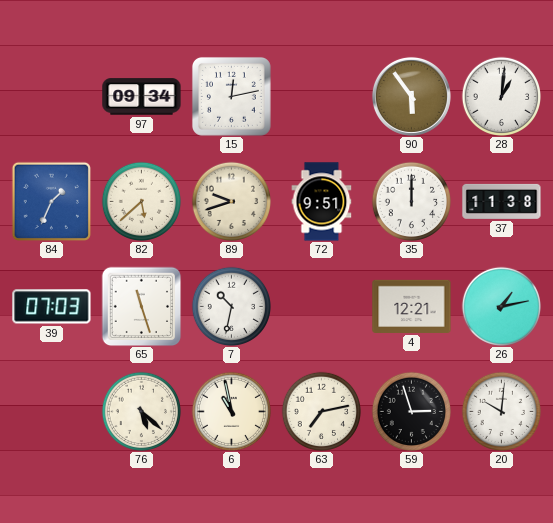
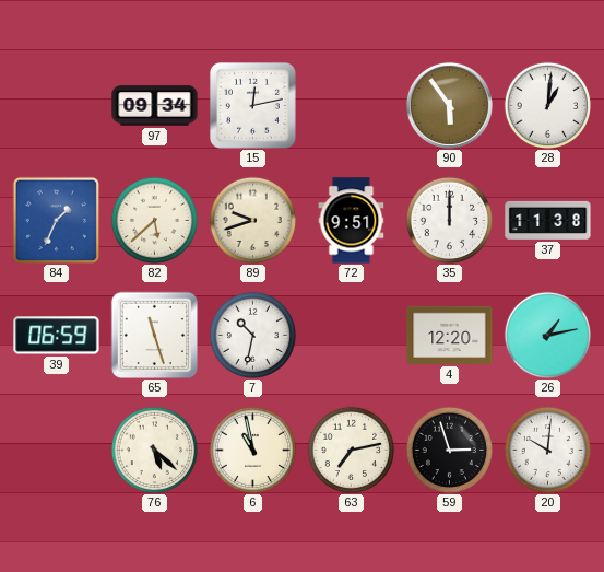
39: 07:03 -> 06:59 (57, 336)
4: 12:21 -> 12:20 (450, 335)
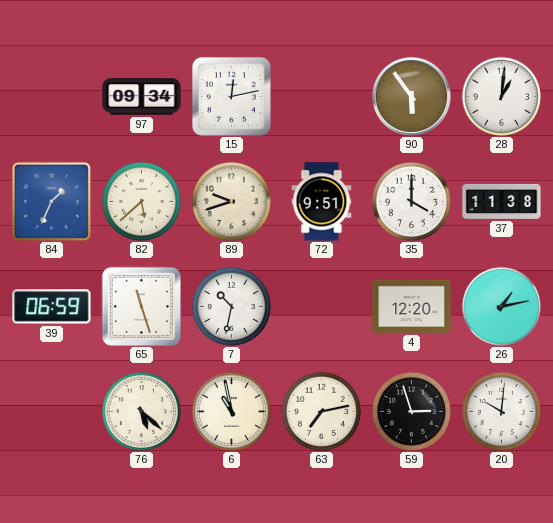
35: 12:00 -> 4:00 (411, 201)
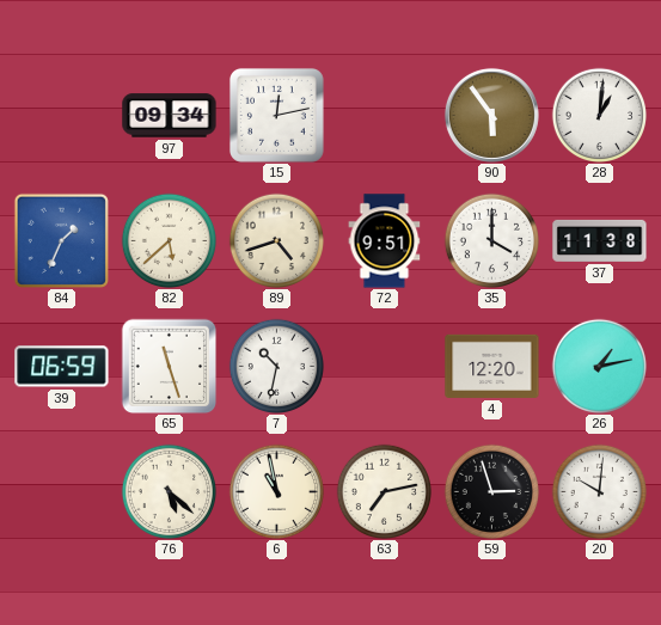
89: 9:42 -> 4:42 (276, 240)
